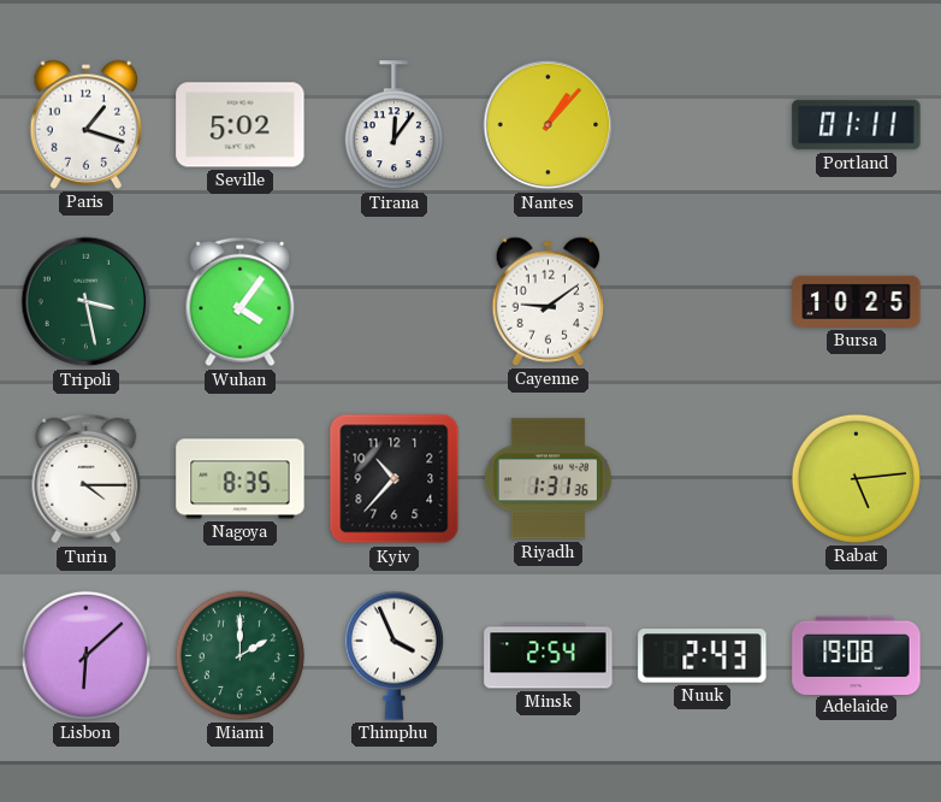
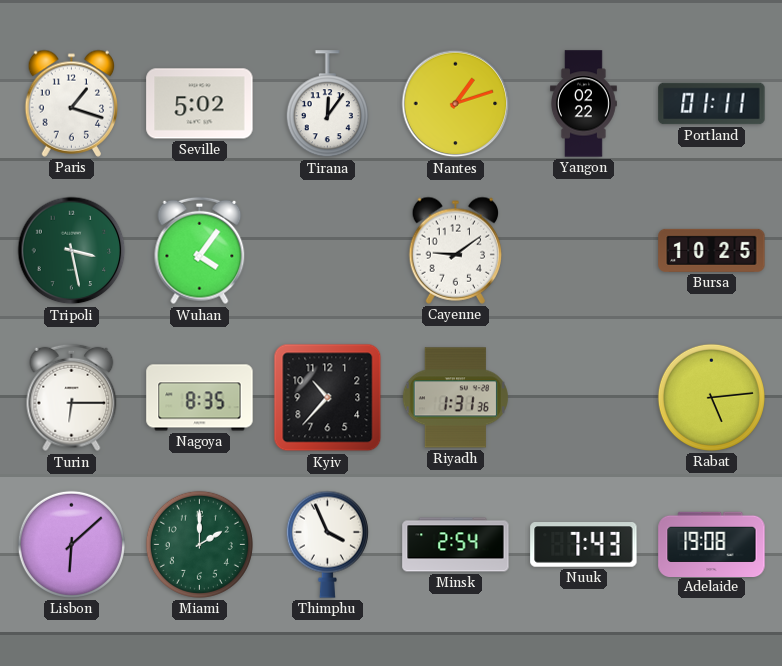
Nantes: 1:07 -> 1:12 (456, 104)
Yangon: none -> 02:22 (583, 104)
Turin: 4:15 -> 6:15 (72, 398)
Nuuk: 2:43 -> 7:43 (584, 545)
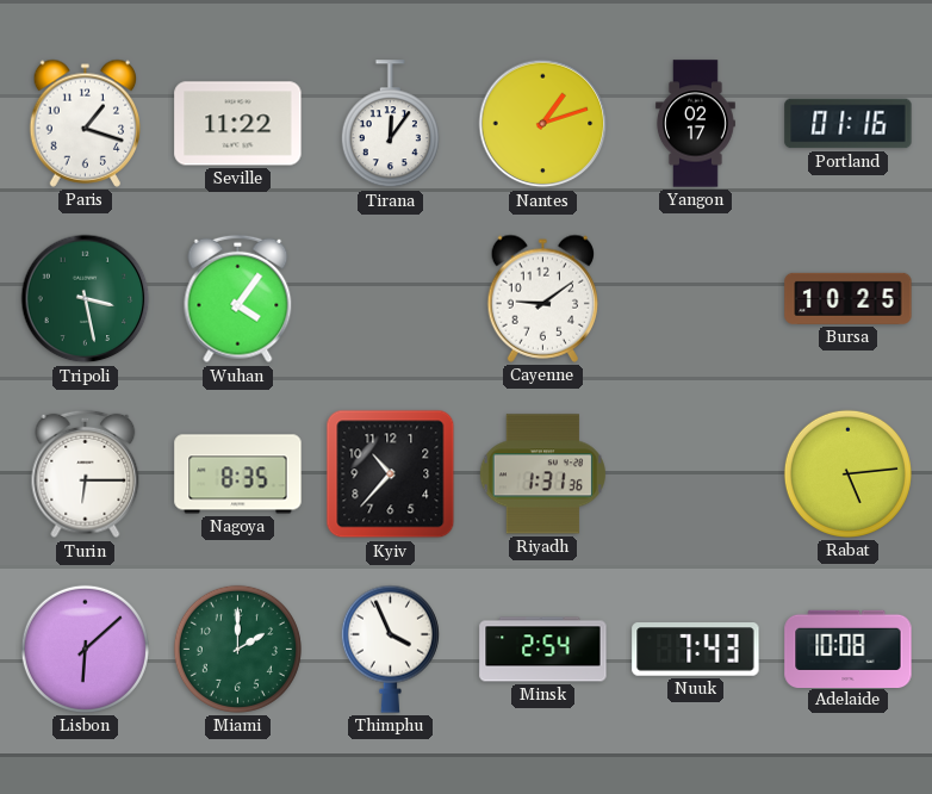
Seville: 5:02 -> 11:22 (238, 124)
Yangon: 02:22 -> 02:17 (695, 124)
Portland: 01:11 -> 01:16 (849, 124)
Adelaide: 19:08 -> 10:08 (849, 649)
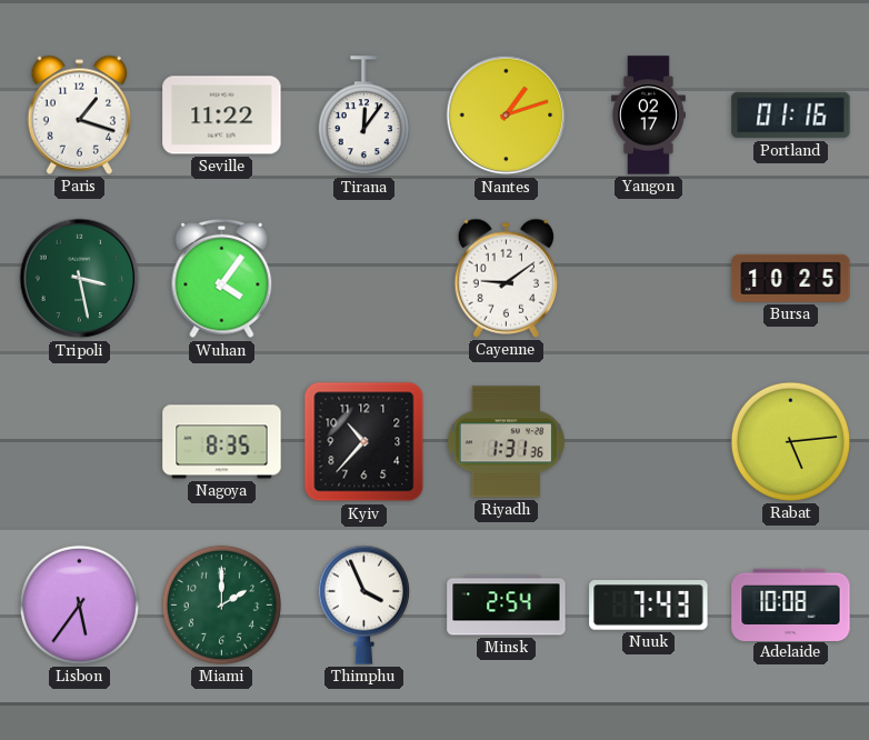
Turin: 6:15 -> none (86, 474)
Lisbon: 6:08 -> 5:36 (79, 604)
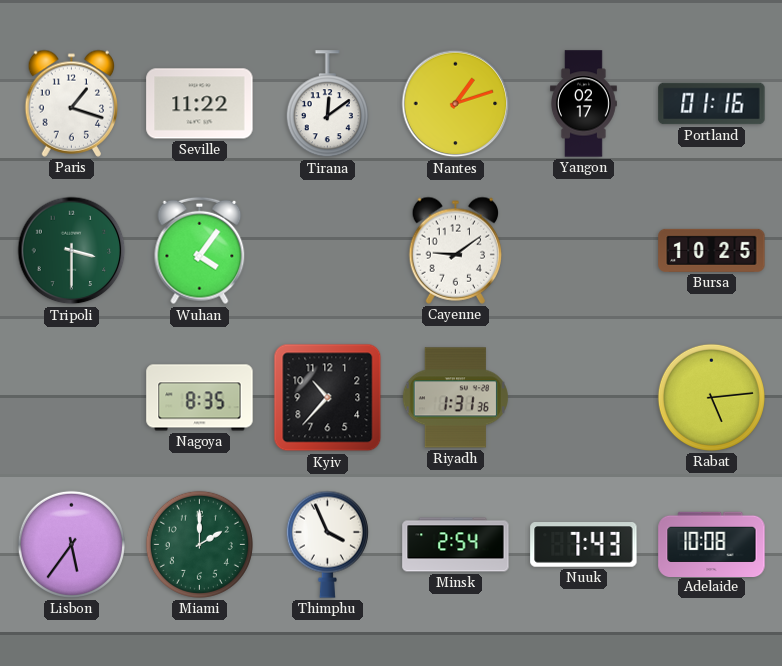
Tirana: 12:06 -> 12:09 (327, 104)
Tripoli: 3:28 -> 3:30 (72, 251)
